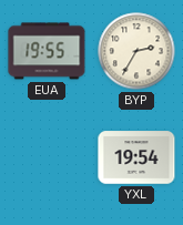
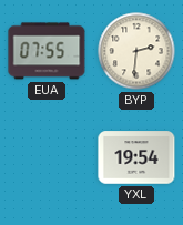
EUA: 19:55 -> 07:55 (47, 51)
BYP: 2:35 -> 2:31 (136, 51)
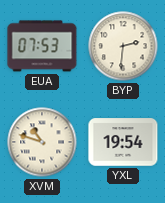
EUA: 07:55 -> 07:53 (42, 46)
XVM: none -> 10:48 (42, 142)
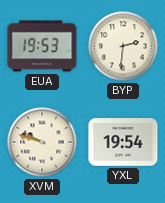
EUA: 07:53 -> 19:53 (42, 46)
XVM: 10:48 -> 9:48 (42, 142)
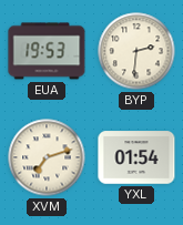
XVM: 9:48 -> 7:12 (47, 157)
YXL: 19:54 -> 01:54 (136, 157)
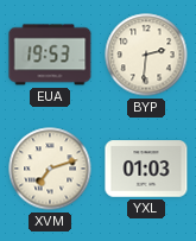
YXL: 01:54 -> 01:03 (146, 169)
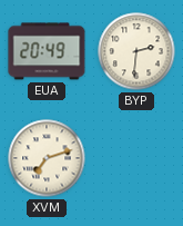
EUA: 19:53 -> 20:49 (47, 51)
YXL: 01:03 -> none (146, 169)
